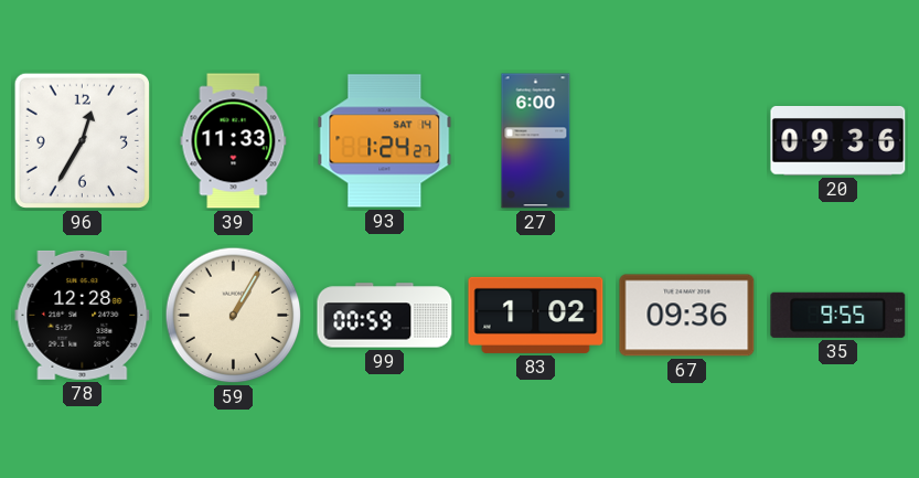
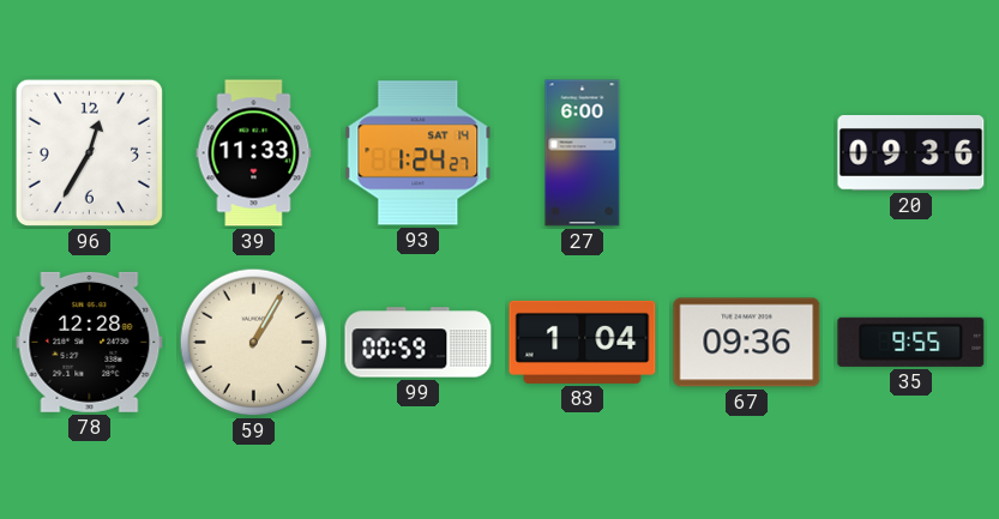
83: 1:02 -> 1:04 (583, 342)
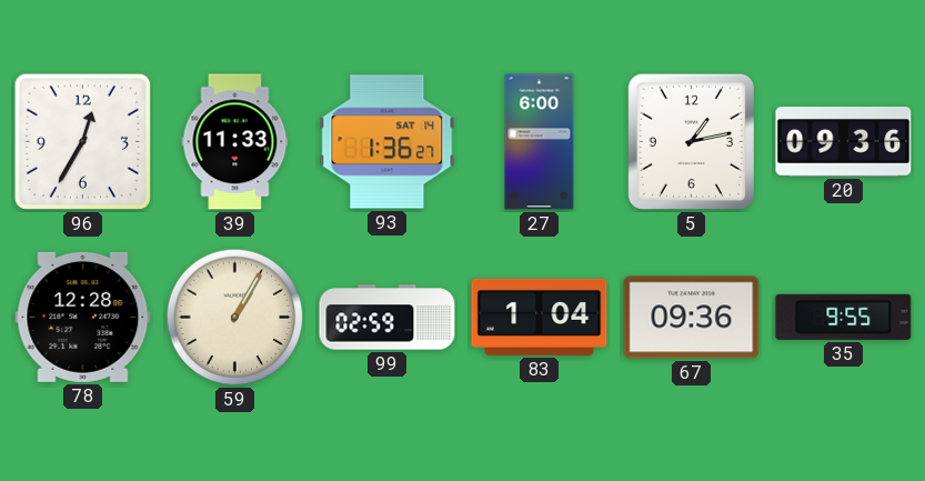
93: 1:24 -> 1:36 (388, 142)
5: none -> 1:13 (691, 141)
99: 00:59 -> 02:59 (388, 318)
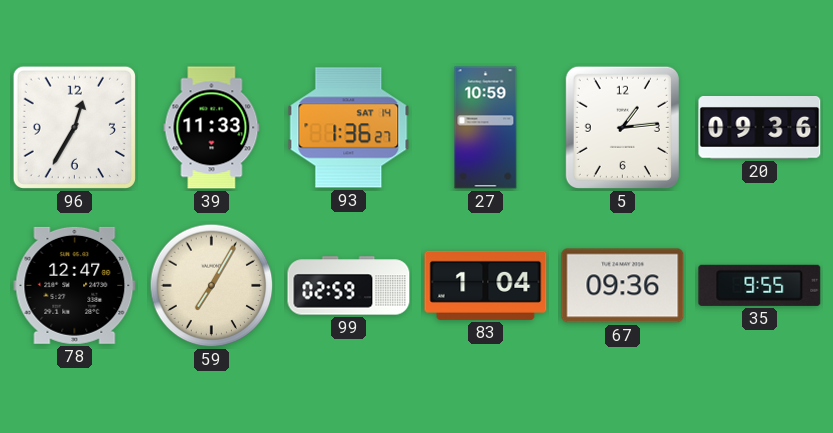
27: 6:00 -> 10:59 (486, 128)
5: 1:13 -> 1:14 (622, 127)
78: 12:28 -> 12:47 (75, 285)
59: 1:05 -> 7:05 (212, 286)
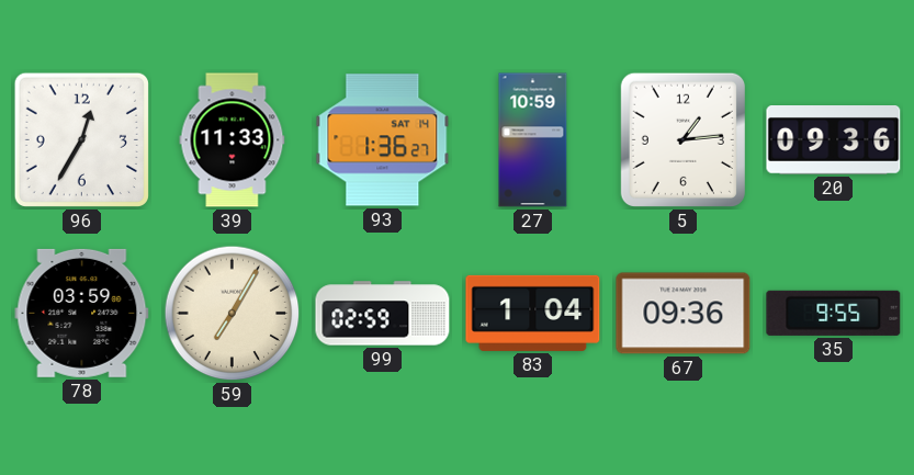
78: 12:47 -> 03:59 (82, 313)
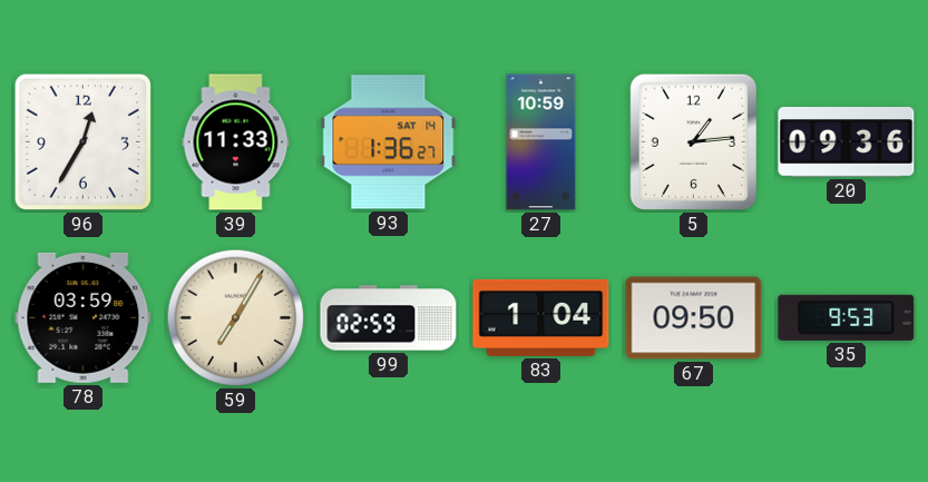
67: 09:36 -> 09:50 (694, 318)
35: 9:55 -> 9:53 (847, 317)
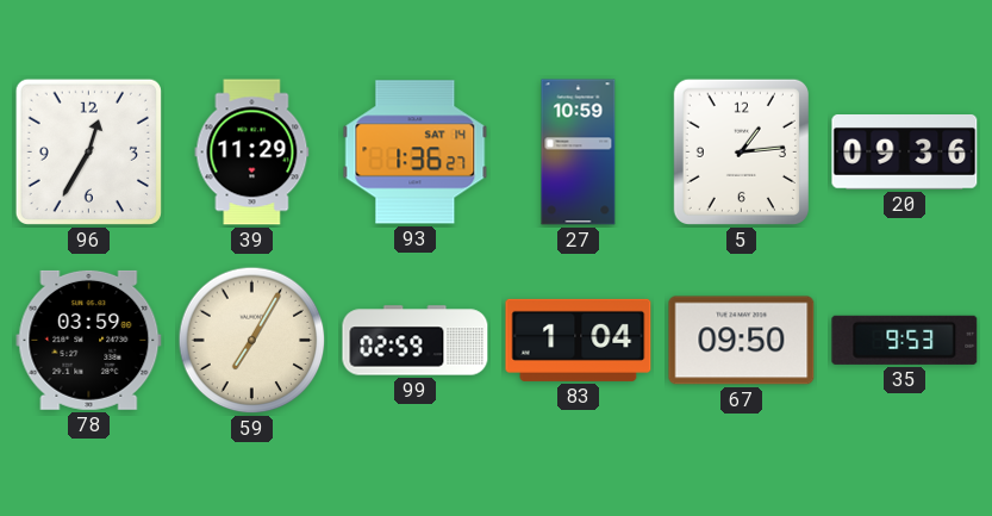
39: 11:33 -> 11:29 (252, 153)
